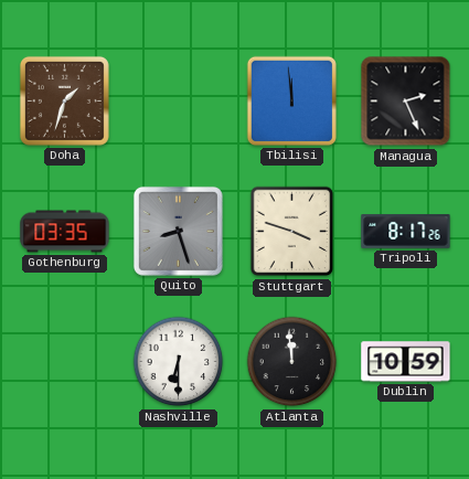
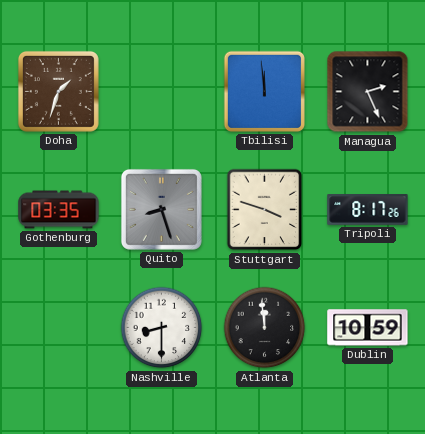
Nashville: 6:30 -> 8:30 (162, 328)
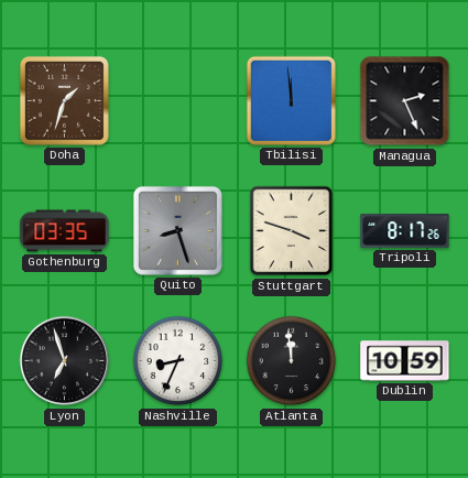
Lyon: none -> 6:57 (65, 361)
Nashville: 8:30 -> 8:34 (178, 361)
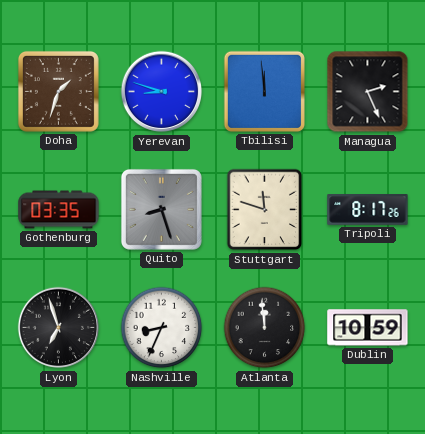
Yerevan: none -> 8:48 (162, 92)
Stuttgart: 3:48 -> 11:48 (265, 210)
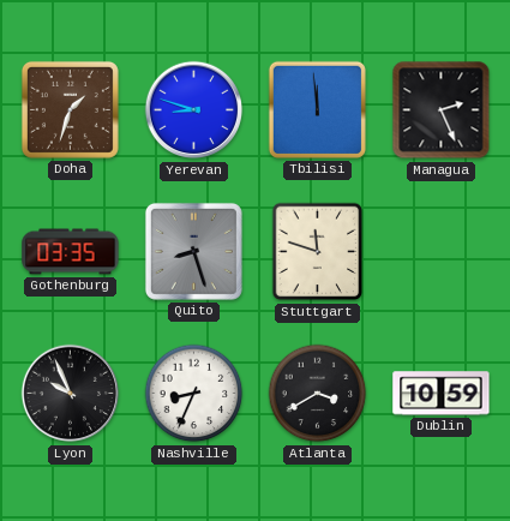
Tripoli: 8:17 -> none (368, 210)
Lyon: 6:57 -> 9:56 (71, 394)
Atlanta: 11:59 -> 3:40 (318, 394)
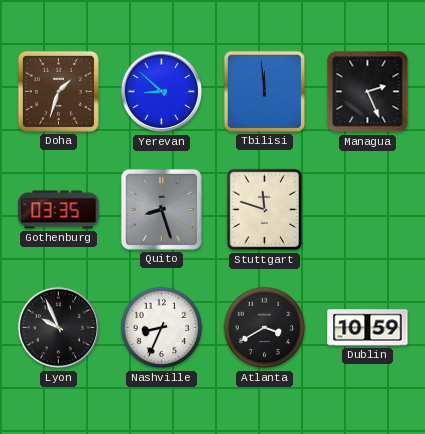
Yerevan: 8:48 -> 8:52 (162, 92)
